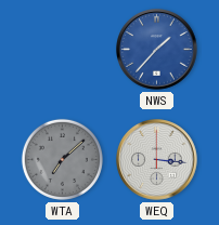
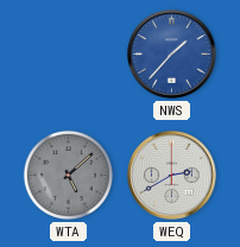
WTA: 7:08 -> 5:08 (68, 175)
WEQ: 3:16 -> 2:40 (172, 176)
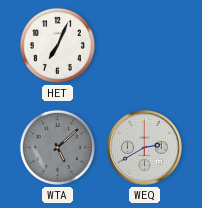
HET: none -> 7:04 (57, 45)
NWS: 1:37 -> none (172, 55)
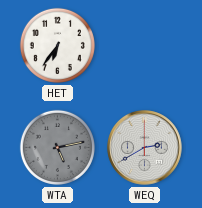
HET: 7:04 -> 6:36 (57, 45)
WTA: 5:08 -> 5:13 (57, 147)
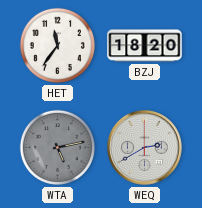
HET: 6:36 -> 11:36 (57, 45)
BZJ: none -> 18:20 (145, 46)
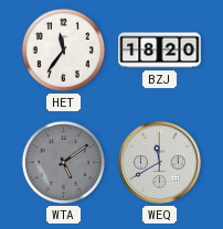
WTA: 5:13 -> 5:09 (63, 162)
WEQ: 2:40 -> 11:40 (160, 163)
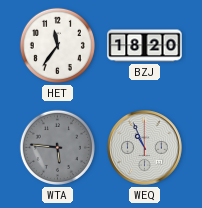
WTA: 5:09 -> 5:46 (57, 147)
WEQ: 11:40 -> 10:56 (145, 148)
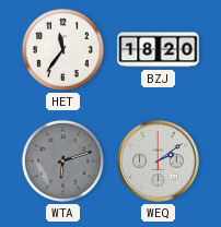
WTA: 5:46 -> 6:12 (62, 160)
WEQ: 10:56 -> 2:09 (159, 162)
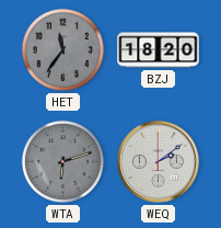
HET dial: white -> grey (62, 49)
